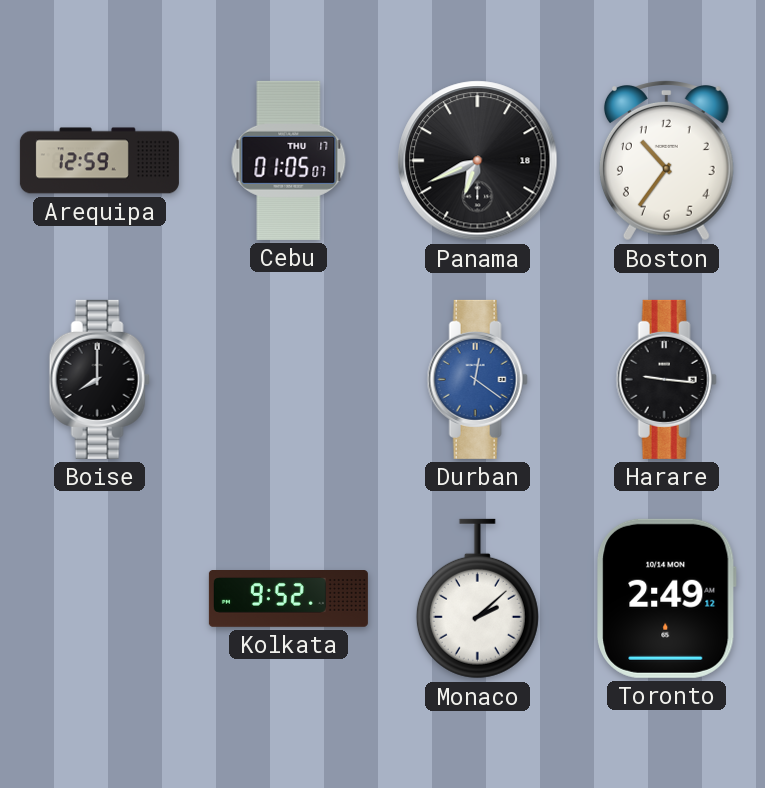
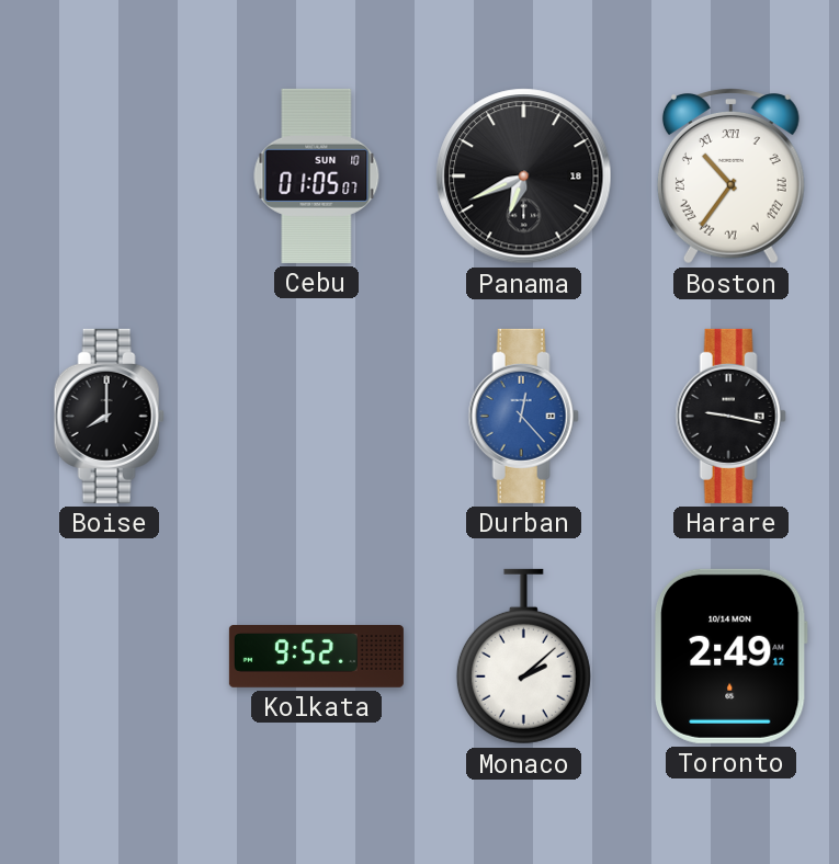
Arequipa: 12:59 -> none (99, 161)
Cebu date: THU 17 -> SUN 10 (317, 175)
Boston numerals: Arabic -> Roman (730, 177)
Durban: 12:21 -> 12:23 (523, 416)
Harare: 9:16 -> 9:17 (730, 416)
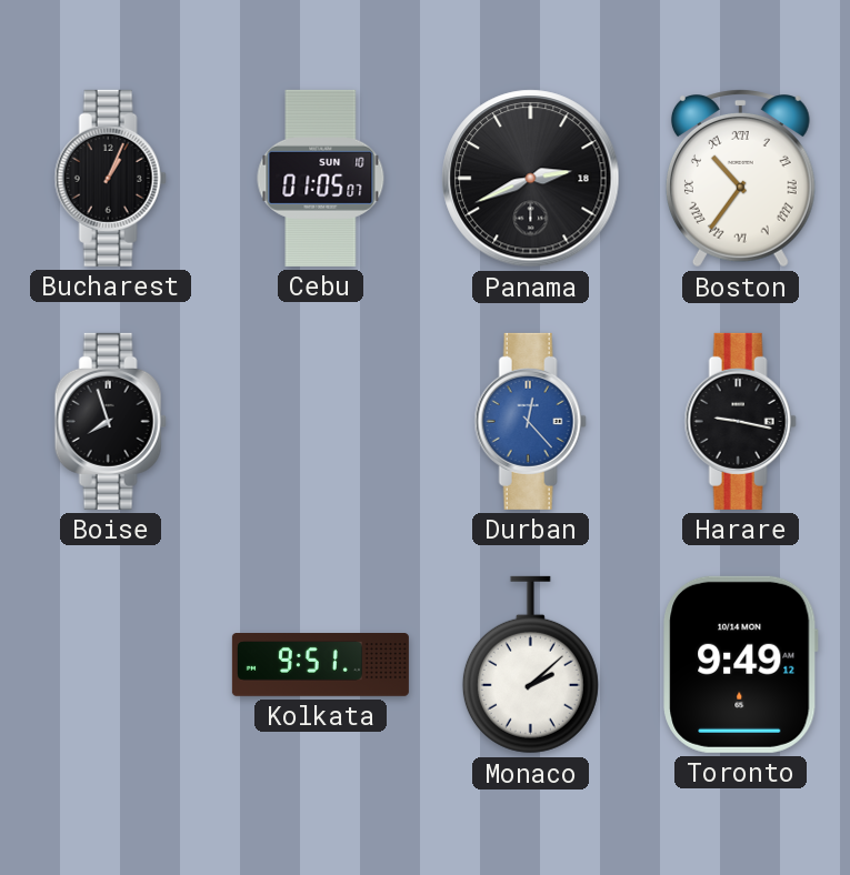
Bucharest: none -> 1:04 (110, 178)
Panama: 6:41 -> 2:41 (531, 179)
Boise: 8:00 -> 7:57 (110, 421)
Kolkata: 9:52 -> 9:51 (320, 665)
Toronto: 2:49 -> 9:49 (741, 664)
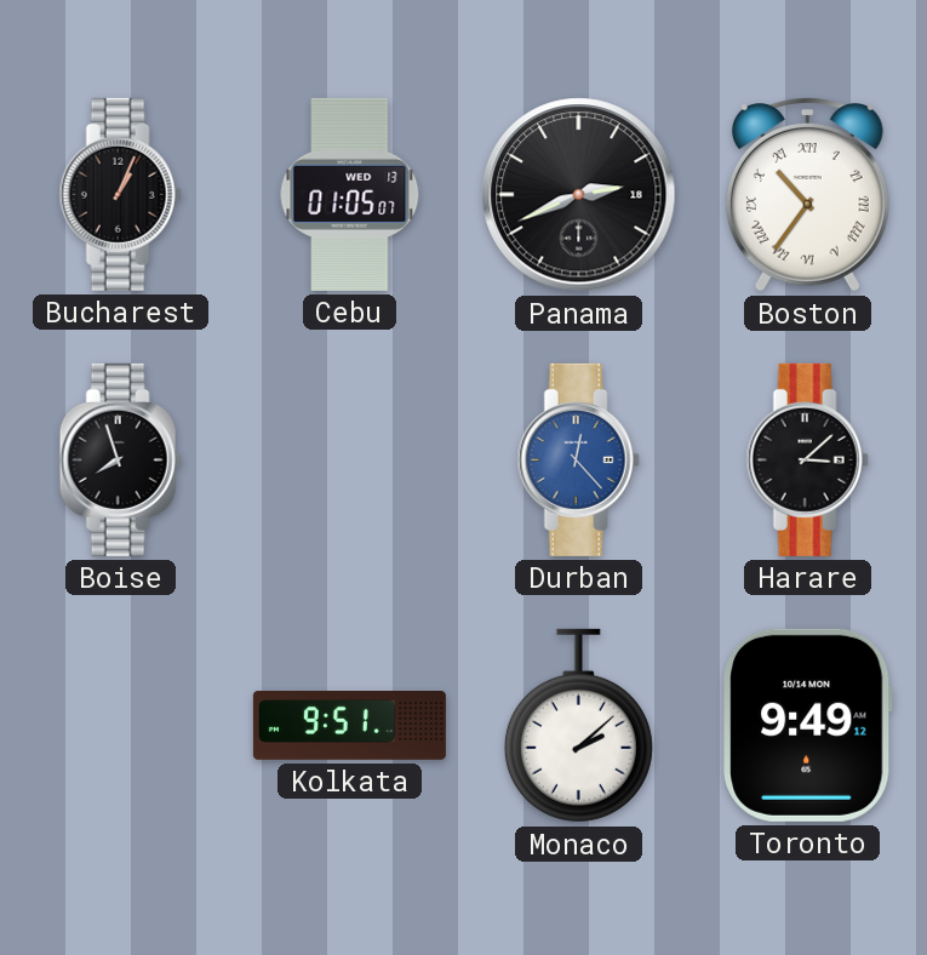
Cebu date: SUN 10 -> WED 13 (350, 194)
Harare: 9:17 -> 3:08 (807, 459)
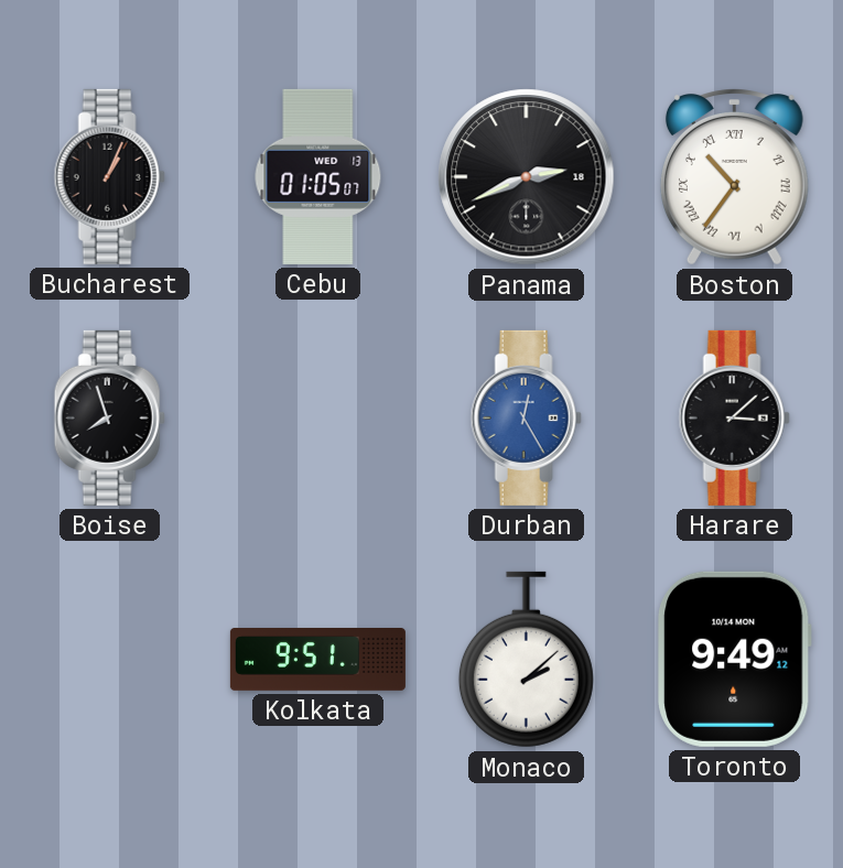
Durban: 12:23 -> 12:25 (526, 417)
